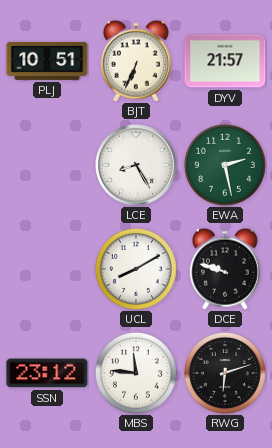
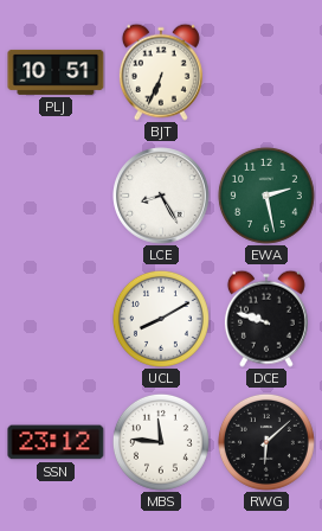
DYV: 21:57 -> none (225, 61)
RWG: 6:12 -> 6:08 (266, 442)
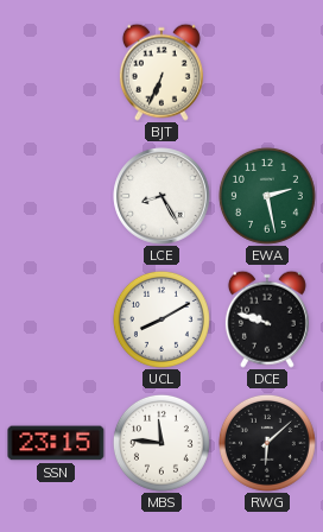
PLJ: 10:51 -> none (56, 72)
SSN: 23:12 -> 23:15 (56, 443)
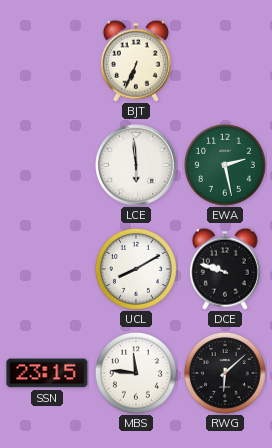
LCE: 8:25 -> 5:59 (136, 165)
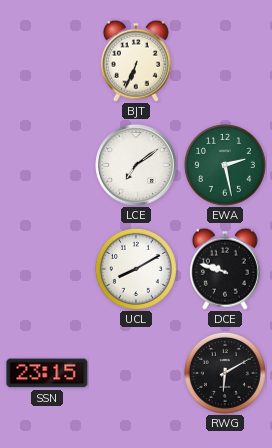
LCE: 5:59 -> 7:09 (136, 165)
MBS: 11:46 -> none (136, 373)
RWG: 6:08 -> 6:10 (225, 373)
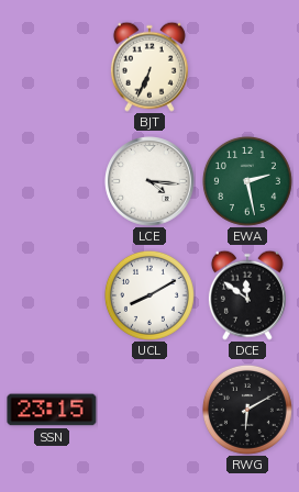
LCE: 7:09 -> 4:16 (149, 181)
DCE: 9:48 -> 11:51 (247, 295)
